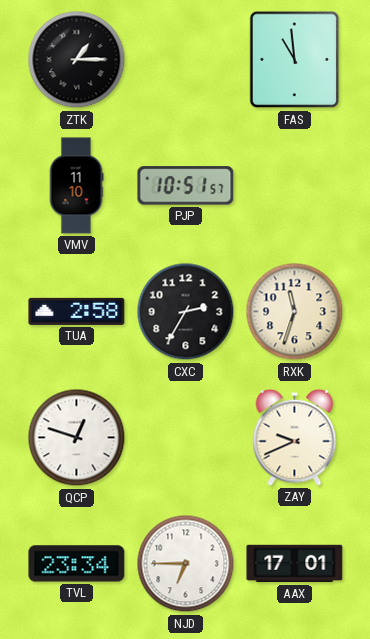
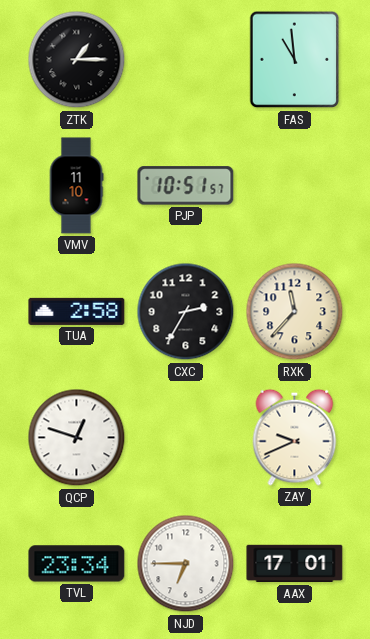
RXK: 11:33 -> 11:37 (295, 312)
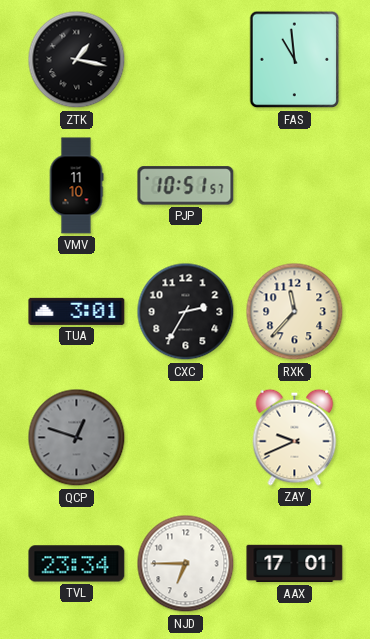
ZTK: 1:15 -> 1:17 (77, 60)
TUA: 2:58 -> 3:01 (77, 311)
QCP dial: white -> grey (77, 438)
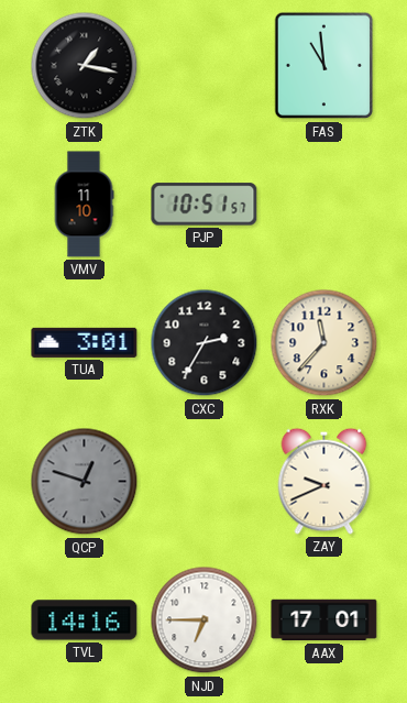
TVL: 23:34 -> 14:16 (85, 620)
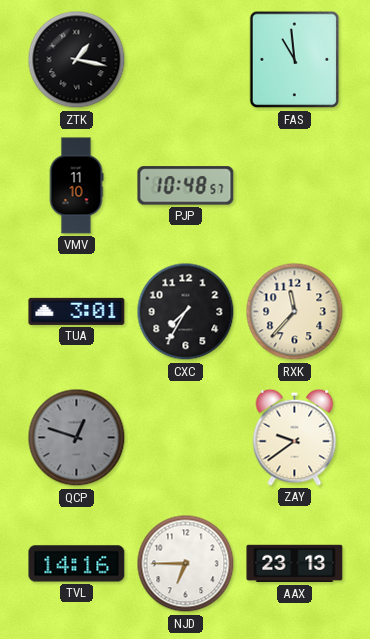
PJP: 10:51 -> 10:48 (186, 186)
CXC: 2:35 -> 7:35 (186, 312)
ZAY: 9:41 -> 9:39 (295, 437)
AAX: 17:01 -> 23:13 (295, 564)
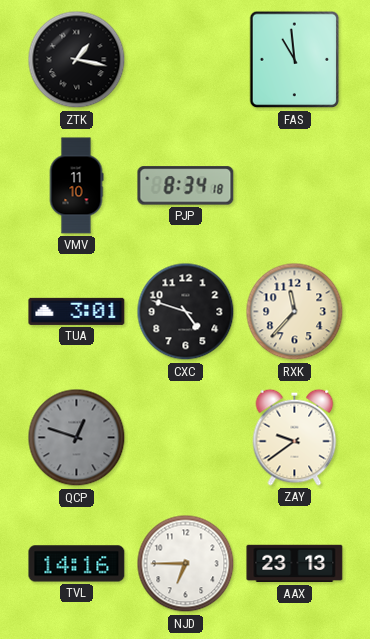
PJP: 10:48 -> 8:34 (186, 186)
CXC: 7:35 -> 4:48 (186, 312)
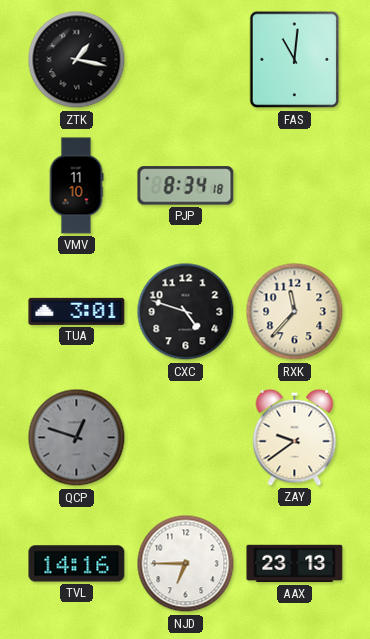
FAS: 10:59 -> 11:01 (295, 60)
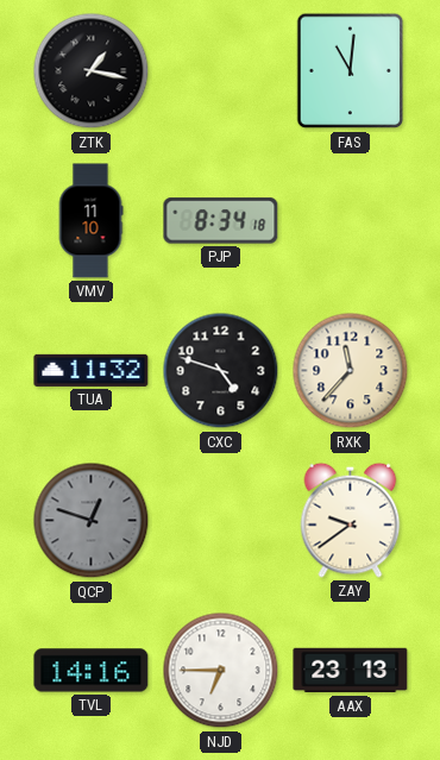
TUA: 3:01 -> 11:32 (92, 370)
